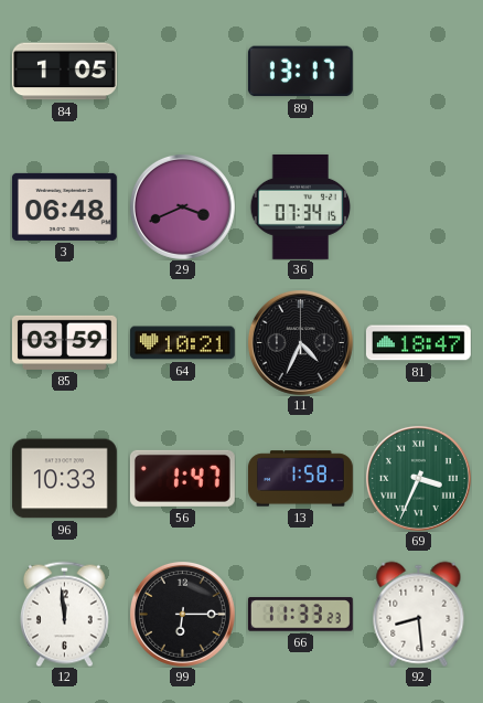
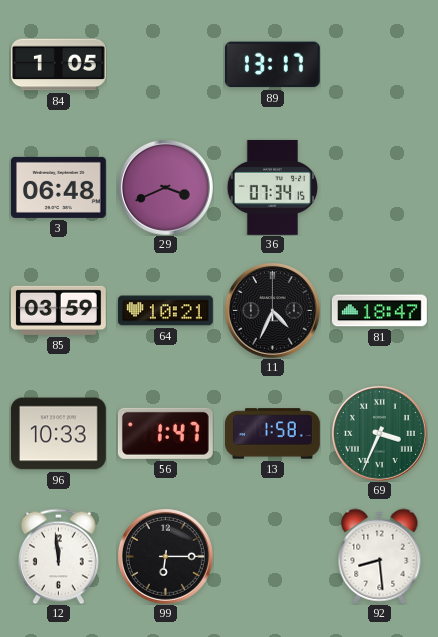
66: 11:33 -> none (300, 615)
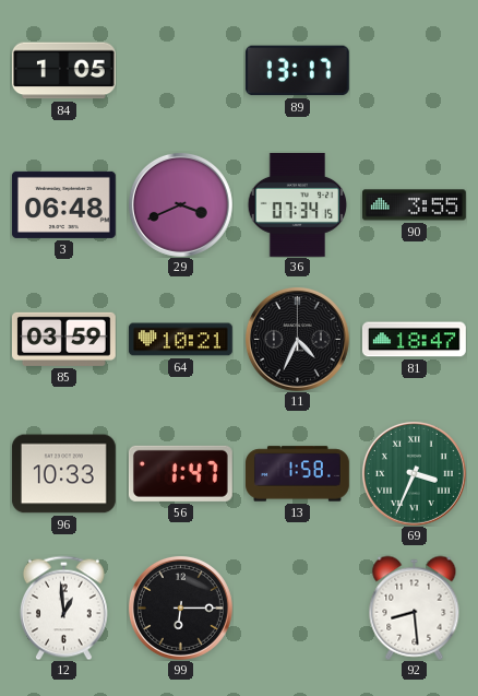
90: none -> 3:55 (415, 205)
12: 11:59 -> 12:59 (63, 607)
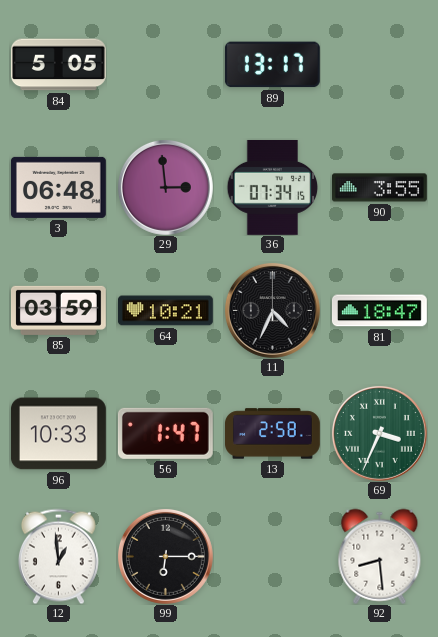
84: 1:05 -> 5:05 (58, 65)
29: 3:41 -> 2:59 (165, 187)
13: 1:58 -> 2:58 (273, 434)
